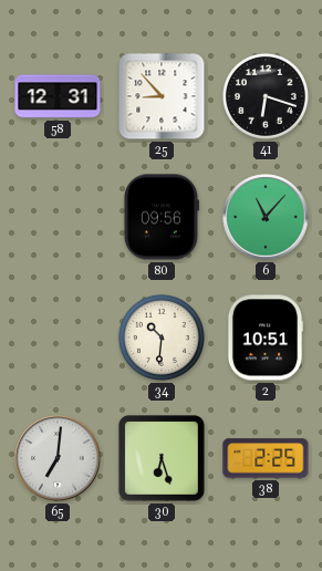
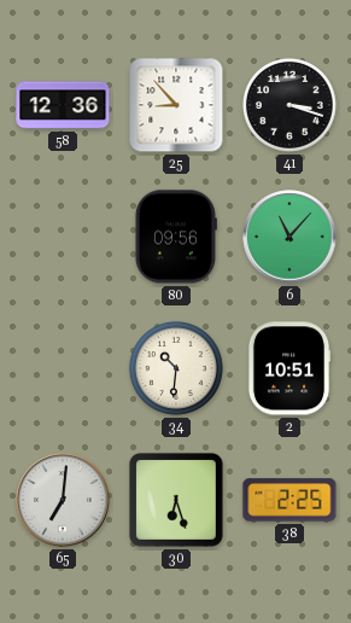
58: 12:31 -> 12:36 (63, 105)
41: 6:18 -> 3:18 (289, 105)
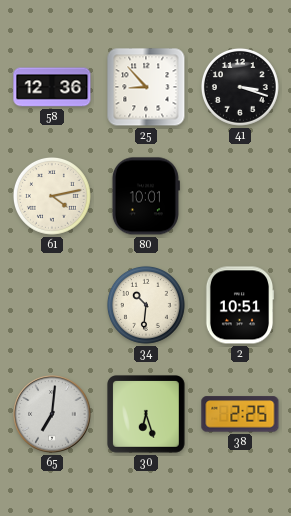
61: none -> 4:13 (52, 196)
80: 09:56 -> 10:01 (146, 196)
6: 11:07 -> none (289, 237)
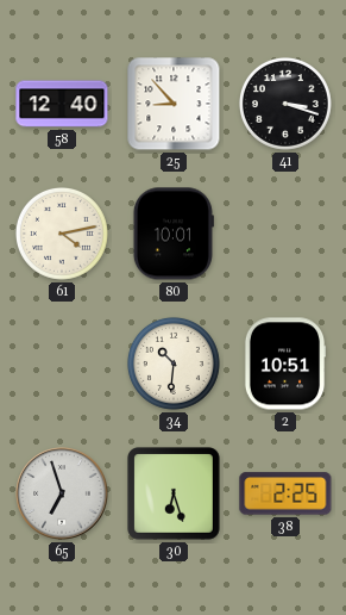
58: 12:36 -> 12:40 (62, 104)
65: 7:01 -> 6:57 (62, 493)
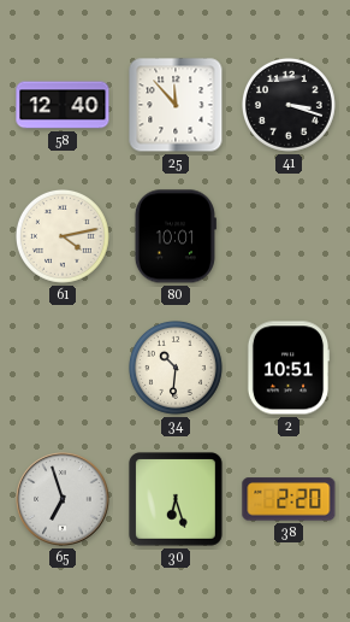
25: 8:53 -> 11:53 (176, 105)
38: 2:25 -> 2:20 (289, 499)
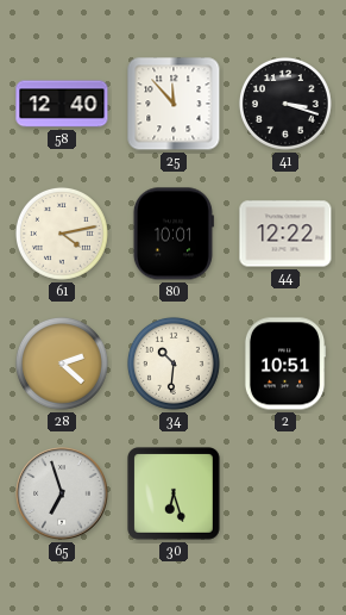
44: none -> 12:22 (285, 234)
28: none -> 2:22 (62, 364)
38: 2:20 -> none (289, 499)
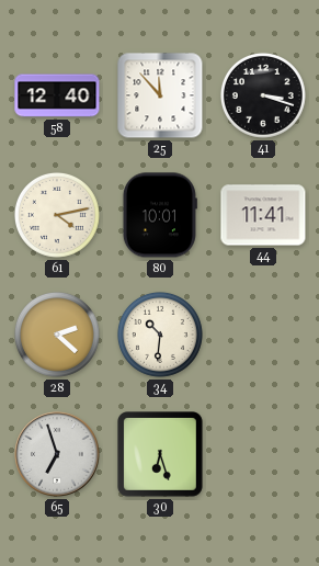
44: 12:22 -> 11:41 (263, 215)
2: 10:51 -> none (285, 364)
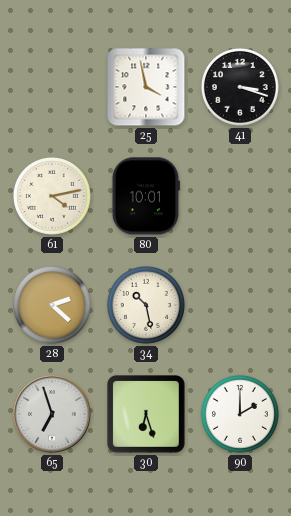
58: 12:40 -> none (57, 95)
25: 11:53 -> 3:58 (146, 87)
44: 11:41 -> none (263, 215)
34: 10:31 -> 10:28 (146, 305)
90: none -> 2:00 (240, 414)
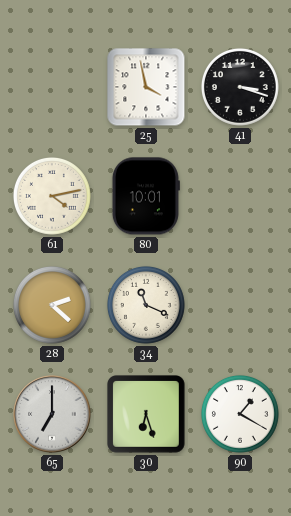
34: 10:28 -> 11:19 (146, 305)
65: 6:57 -> 7:00 (52, 414)
90: 2:00 -> 1:20 (240, 414)
